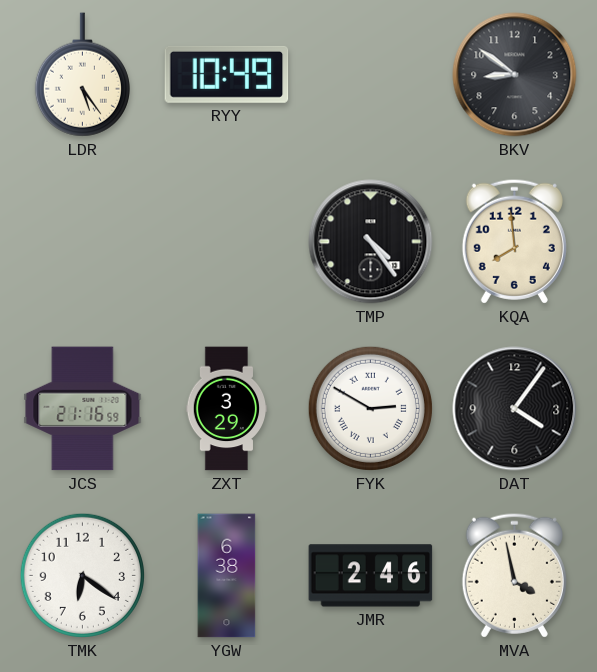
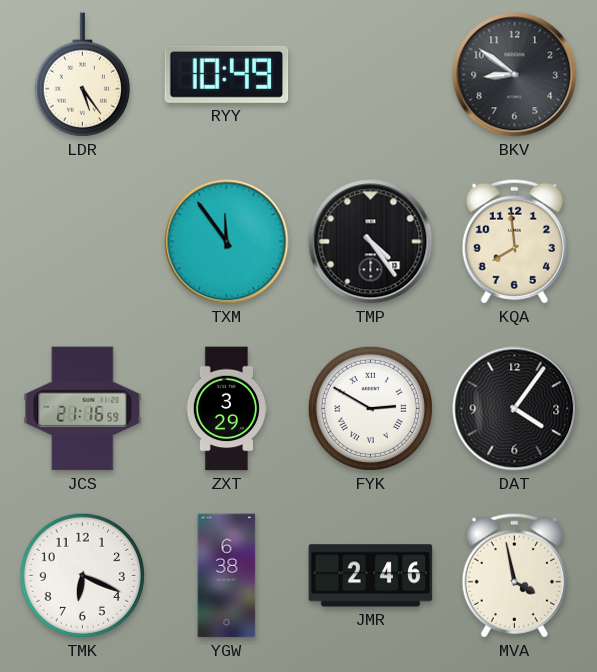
TXM: none -> 11:54 (227, 242)
TMK: 6:21 -> 6:19 (82, 575)
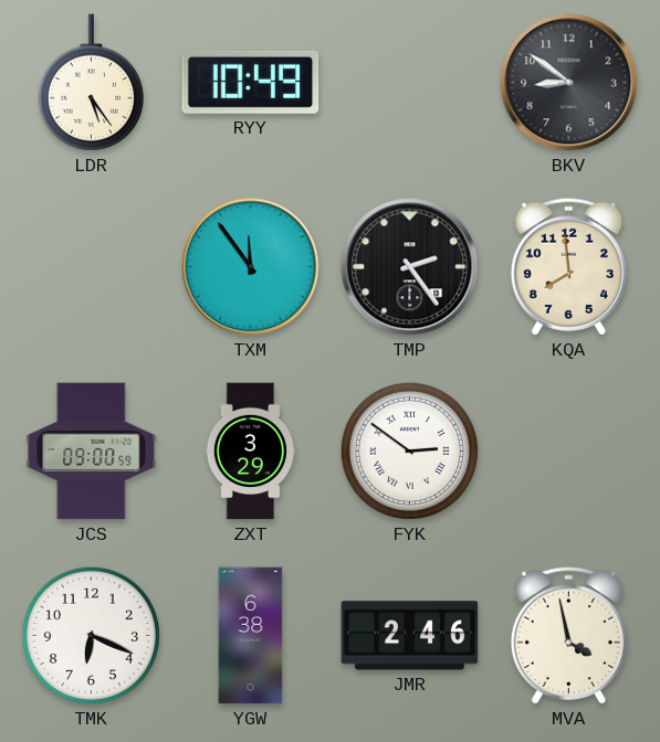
TMP: 4:24 -> 2:24 (410, 267)
JCS: 21:16 -> 09:00 (92, 452)
FYK: 2:50 -> 2:51 (409, 451)
DAT: 4:06 -> none (515, 409)
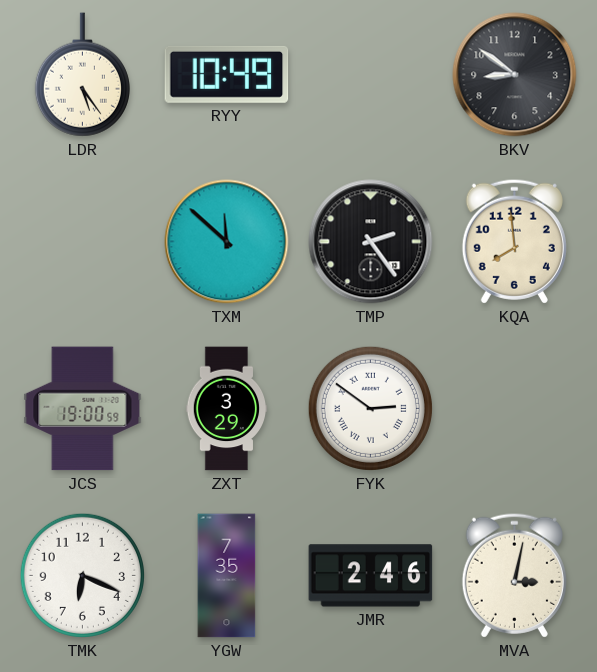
TXM: 11:54 -> 11:52 (227, 242)
JCS: 09:00 -> 19:00 (83, 409)
YGW: 6:38 -> 7:35 (227, 576)
MVA: 3:58 -> 3:02 (514, 575)
